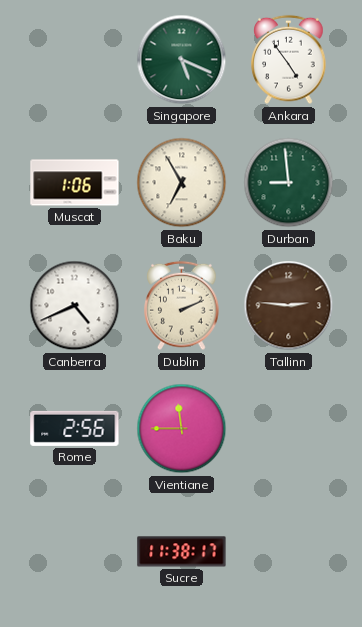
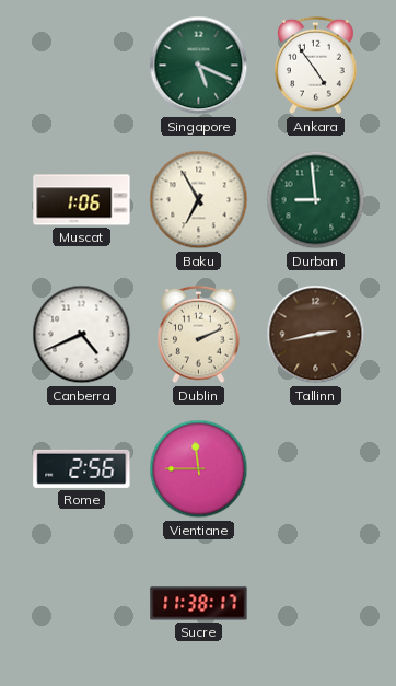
Tallinn: 2:46 -> 2:43 (316, 335)
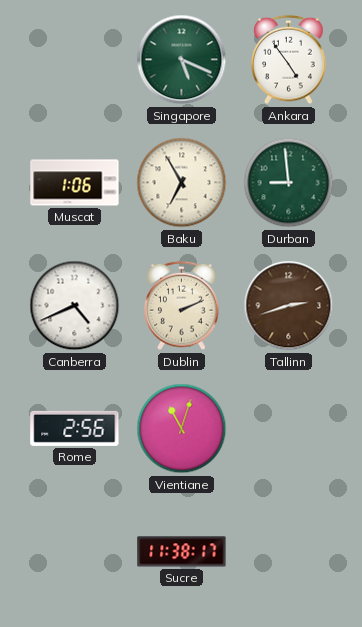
Tallinn: 2:43 -> 2:42 (289, 306)
Vientiane: 11:45 -> 11:03 (182, 429)
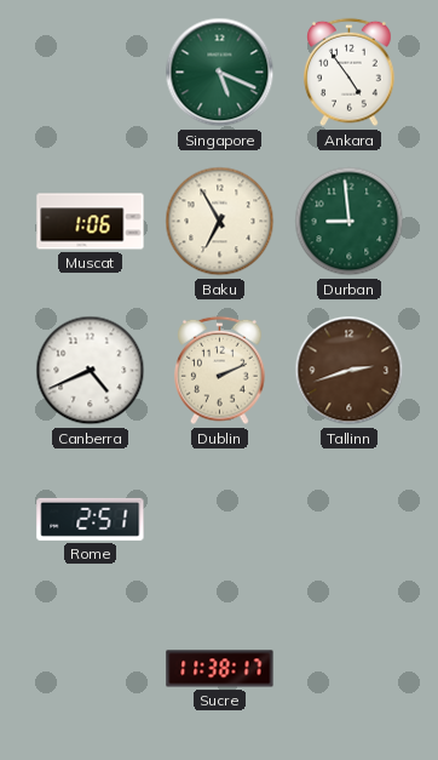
Rome: 2:56 -> 2:51 (91, 519)
Vientiane: 11:03 -> none (182, 429)
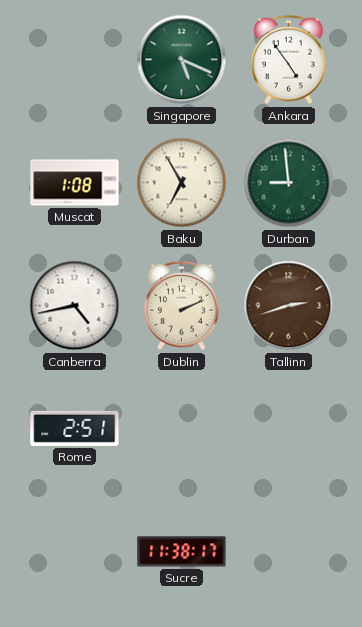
Muscat: 1:06 -> 1:08 (75, 183)
Canberra: 4:41 -> 4:43 (75, 306)
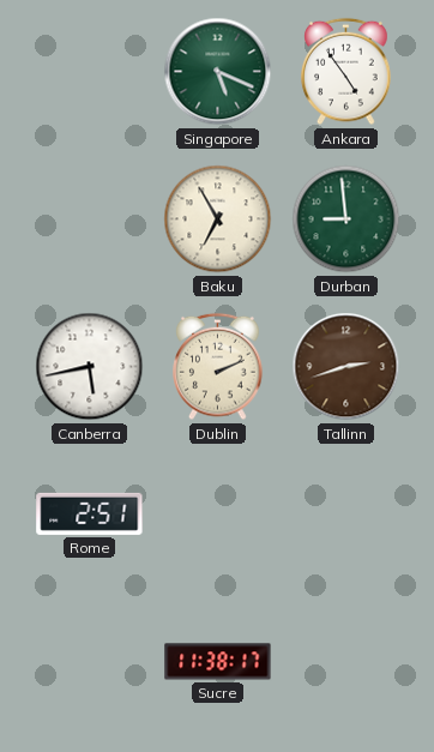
Muscat: 1:08 -> none (75, 183)
Canberra: 4:43 -> 5:43 (90, 367)
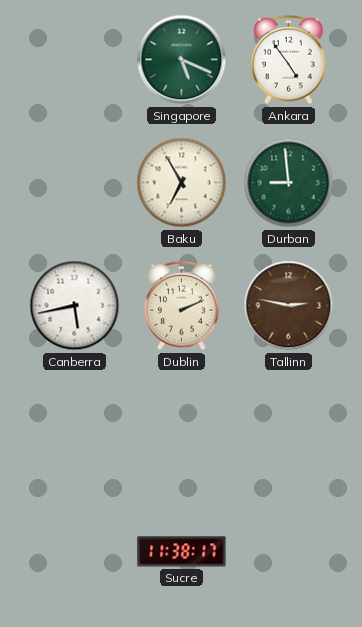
Tallinn: 2:42 -> 2:47 (289, 306)
Rome: 2:51 -> none (90, 513)
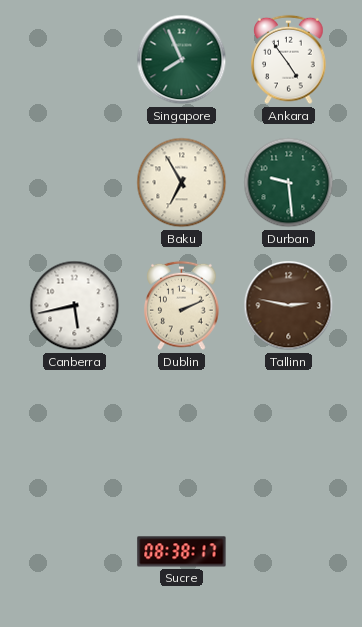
Singapore: 5:19 -> 7:56 (182, 60)
Durban: 8:59 -> 9:29 (289, 183)
Sucre: 11:38 -> 08:38 (182, 552)
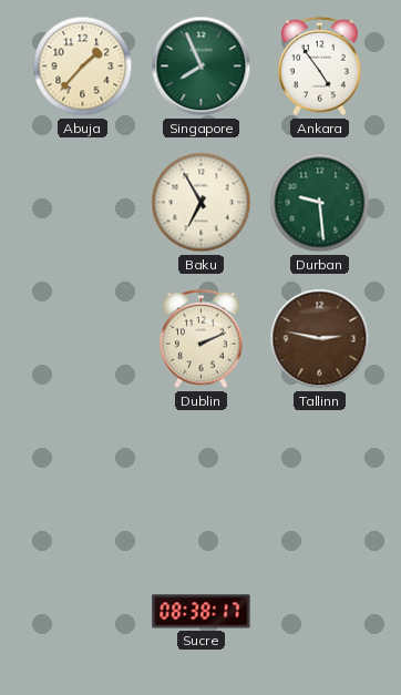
Abuja: none -> 1:37 (83, 67)
Canberra: 5:43 -> none (75, 306)
